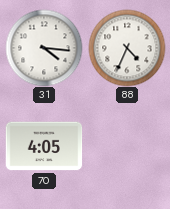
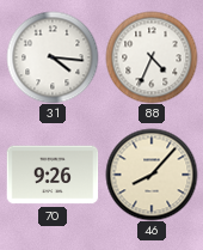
70: 4:05 -> 9:26 (53, 175)
46: none -> 8:07 (152, 175)
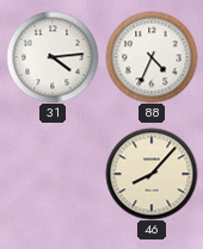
31: 4:16 -> 4:14 (53, 57)
70: 9:26 -> none (53, 175)
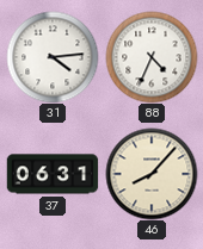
37: none -> 06:31 (53, 174)
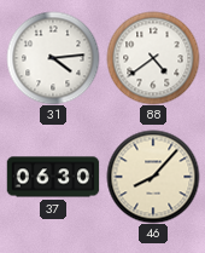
88: 4:34 -> 4:39 (153, 58)
37: 06:31 -> 06:30 (53, 177)
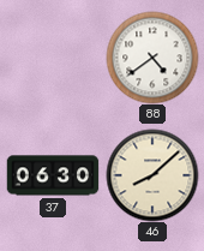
31: 4:14 -> none (53, 58)
46: 8:07 -> 8:08 (152, 175)
